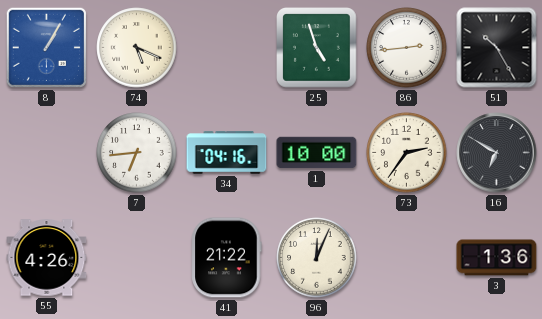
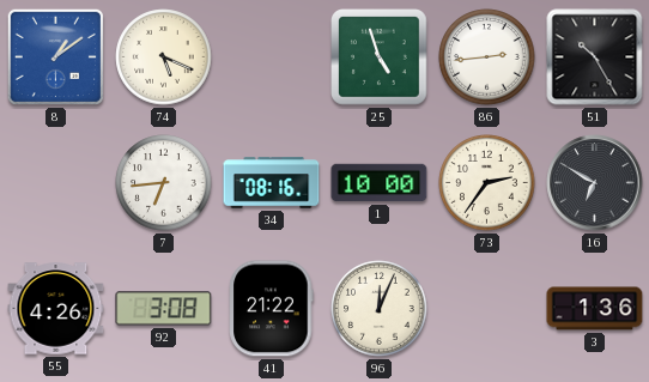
8: 1:05 -> 1:09 (55, 56)
34: 04:16 -> 08:16 (272, 183)
92: none -> 3:08 (164, 309)
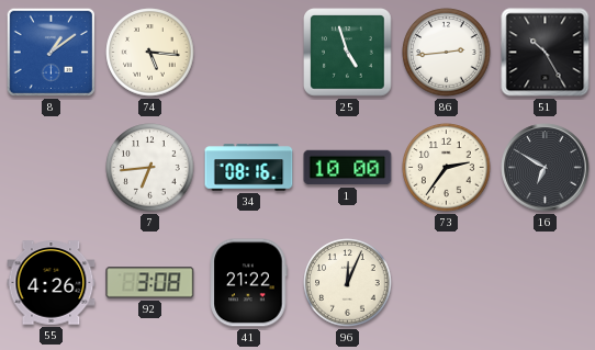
74: 5:19 -> 5:16 (150, 53)
3: 1:36 -> none (595, 309)
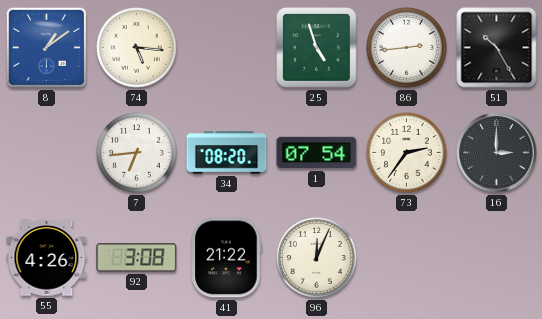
34: 08:16 -> 08:20 (227, 153)
1: 10:00 -> 07:54 (317, 153)
16: 6:50 -> 3:00 (497, 153)
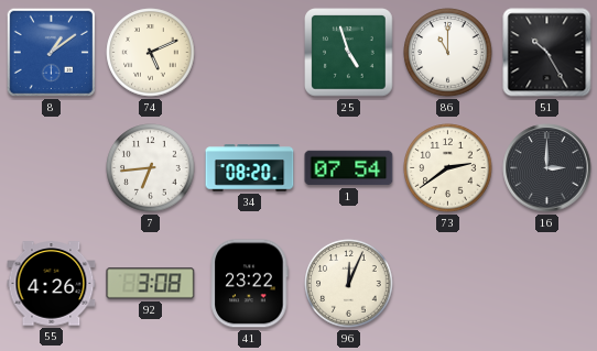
74: 5:16 -> 5:11 (151, 53)
86: 2:44 -> 11:00 (448, 53)
73: 2:36 -> 2:39 (448, 168)
41: 21:22 -> 23:22 (250, 284)
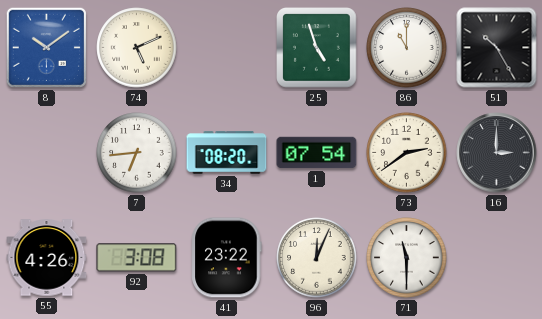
8: 1:09 -> 10:09 (46, 47)
71: none -> 11:30 (407, 258)
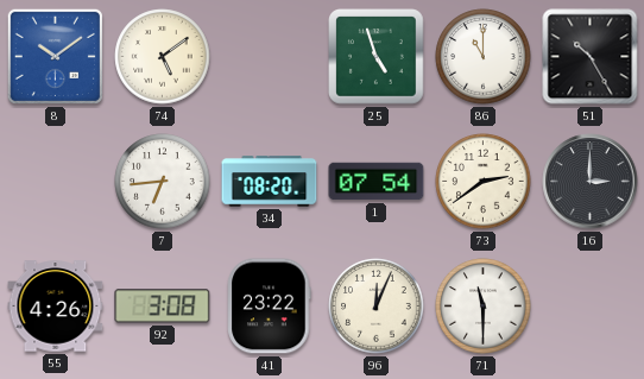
74: 5:11 -> 5:09 (163, 57)
